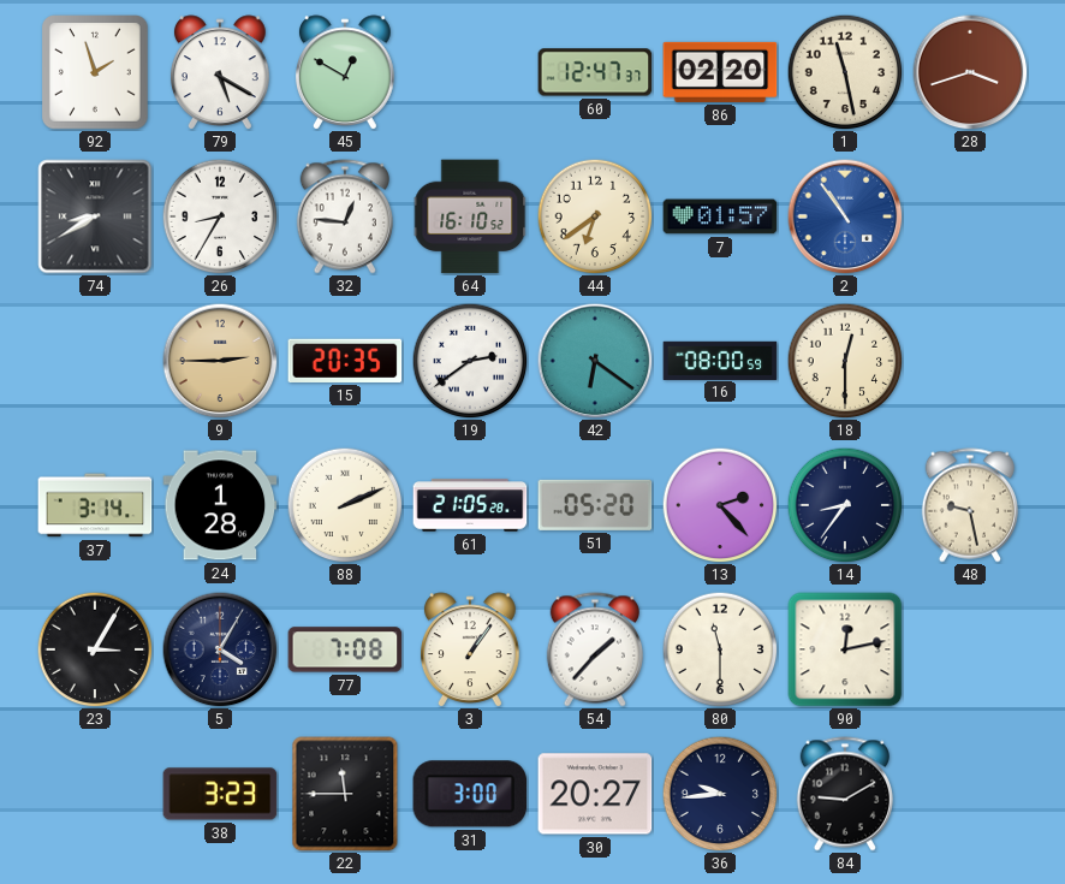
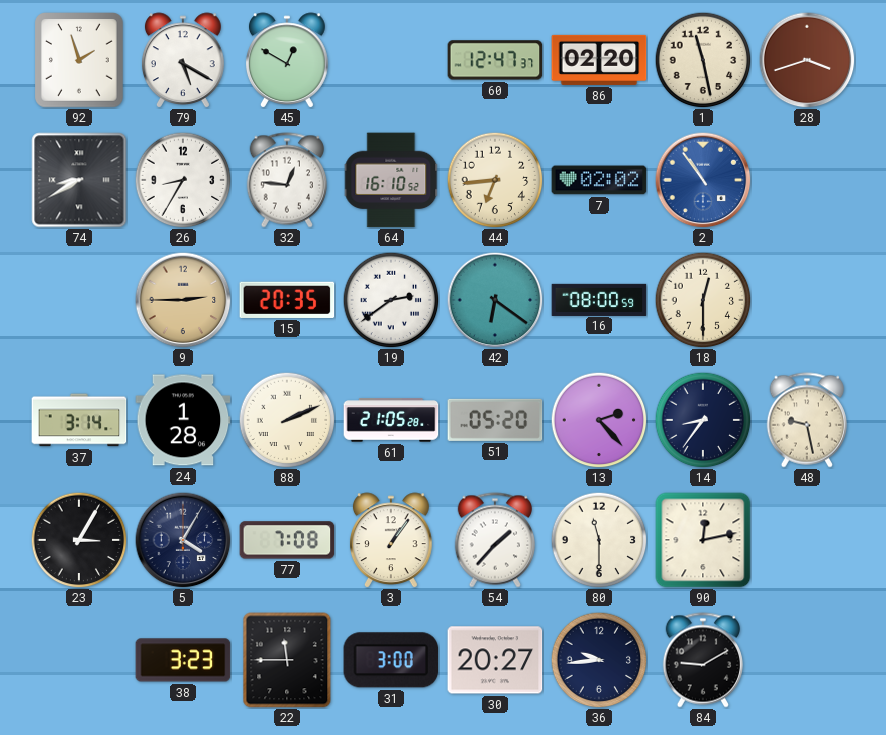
44: 6:39 -> 6:44 (495, 180)
7: 01:57 -> 02:02 (599, 180)
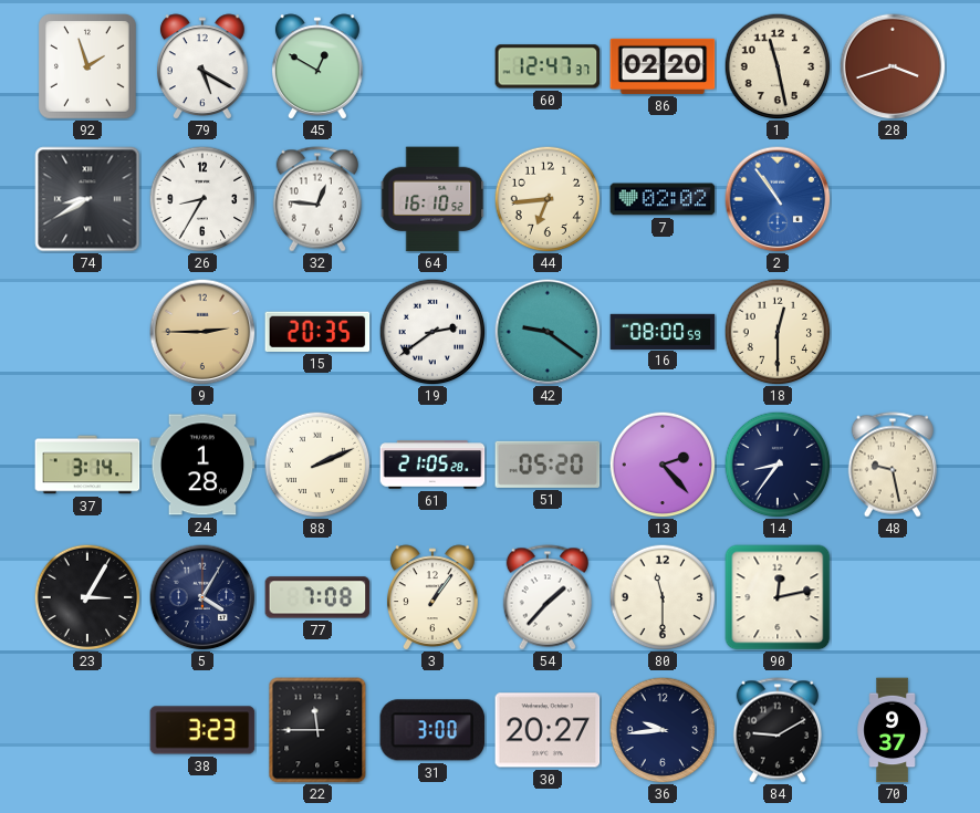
42: 6:21 -> 9:21 (548, 332)
70: none -> 9:37 (893, 730)
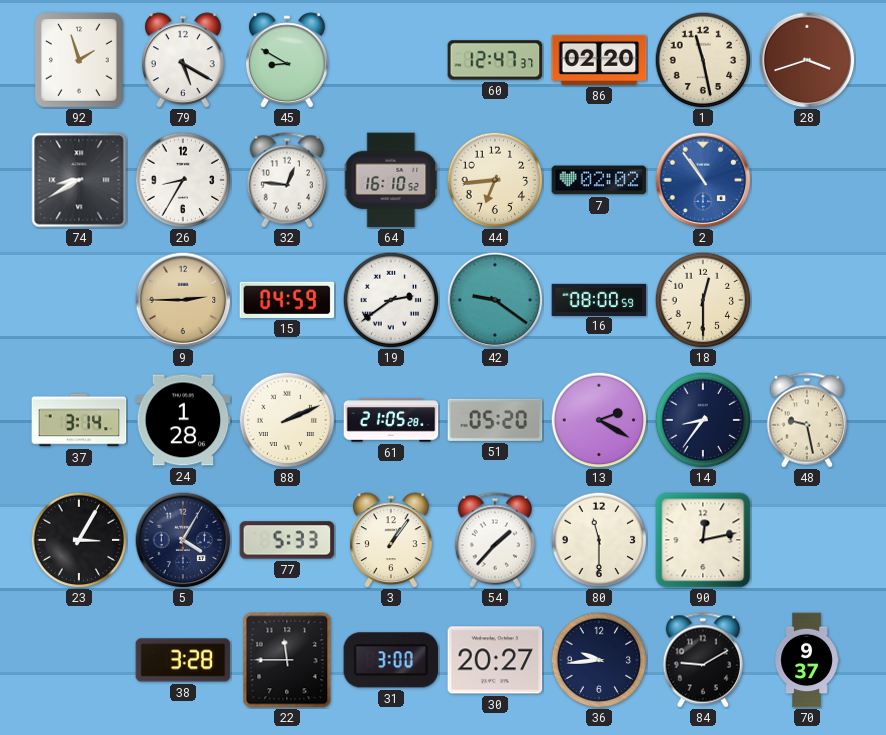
45: 12:50 -> 8:50 (287, 60)
15: 20:35 -> 04:59 (287, 300)
13: 2:23 -> 2:20 (599, 420)
77: 7:08 -> 5:33 (287, 540)
38: 3:23 -> 3:28 (183, 660)
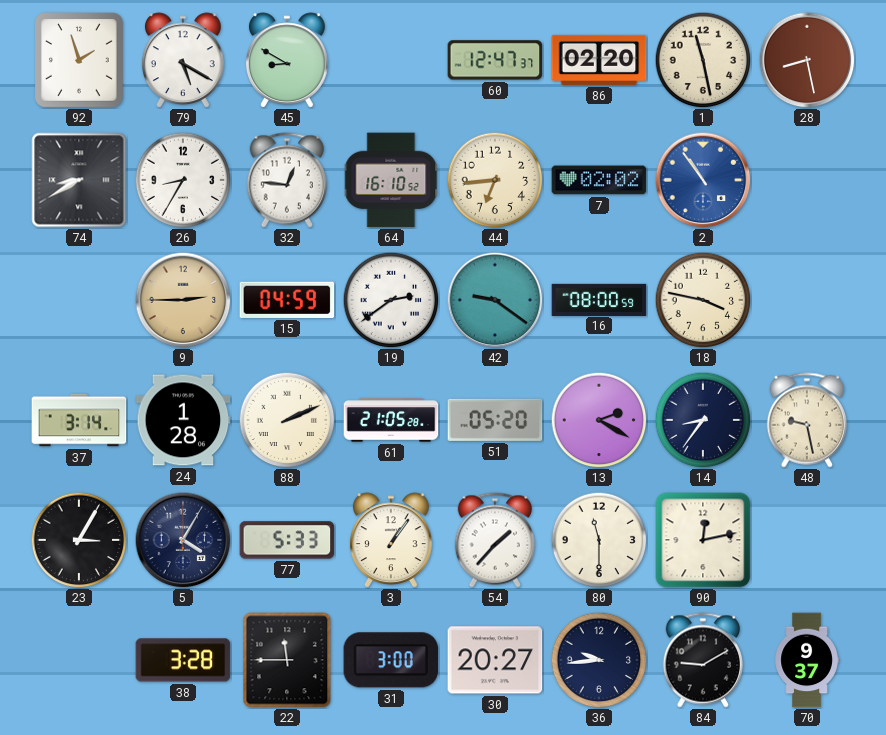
28: 3:42 -> 8:28 (807, 60)
18: 12:30 -> 3:47 (703, 300)
